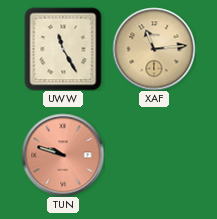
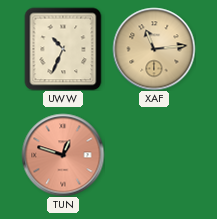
UWW: 11:25 -> 10:34 (63, 49)
TUN: 9:48 -> 12:48 (63, 155)
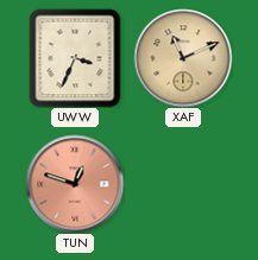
UWW: 10:34 -> 3:34 (75, 58)
XAF: 11:14 -> 11:11 (183, 58)
